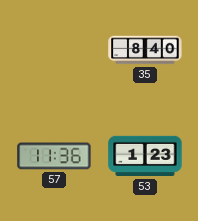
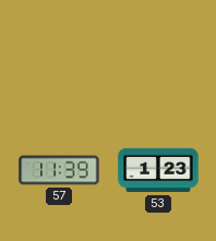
35: 8:40 -> none (145, 50)
57: 11:36 -> 11:39 (59, 170)
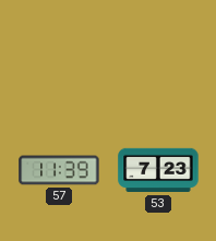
53: 1:23 -> 7:23 (158, 170)
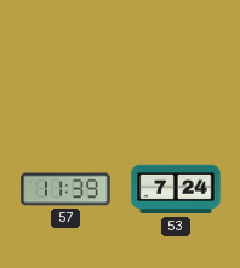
53: 7:23 -> 7:24 (176, 189)
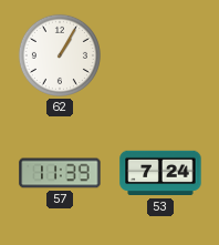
62: none -> 1:05 (60, 55)
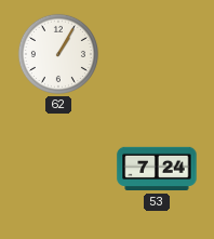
57: 11:39 -> none (60, 173)
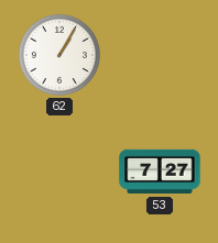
53: 7:24 -> 7:27 (160, 172)
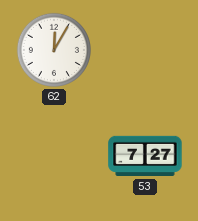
62: 1:05 -> 12:05 (54, 50)
